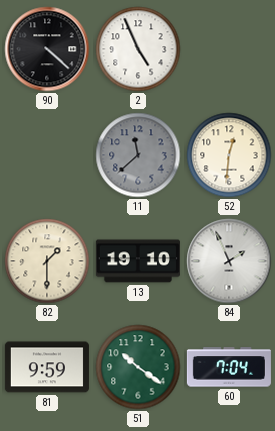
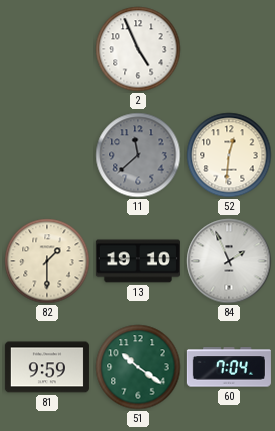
90: 4:22 -> none (47, 49)
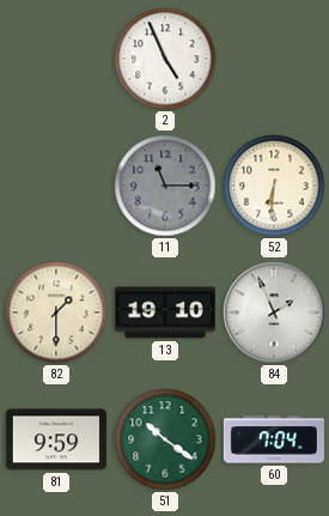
11: 11:38 -> 11:15 (165, 186)
52: 12:31 -> 6:31 (274, 186)
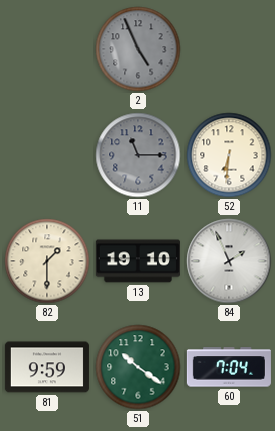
2 dial: white -> grey (138, 49)
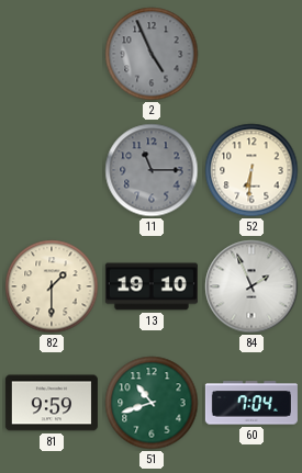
51: 10:21 -> 10:42 (152, 403)
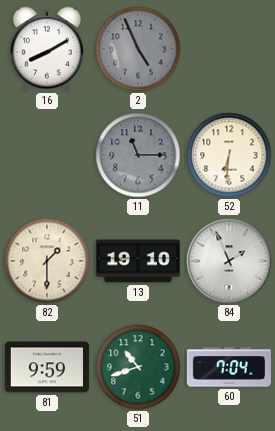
16: none -> 8:10 (47, 49)
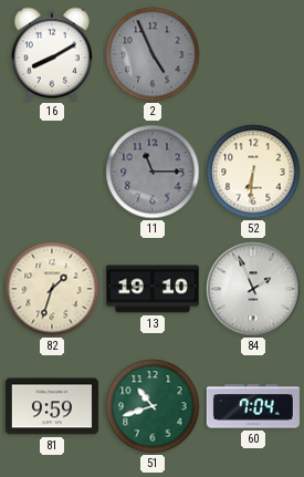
82: 1:30 -> 1:33 (52, 289)
